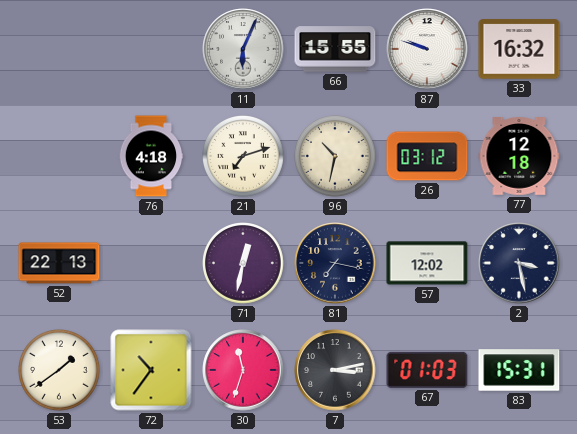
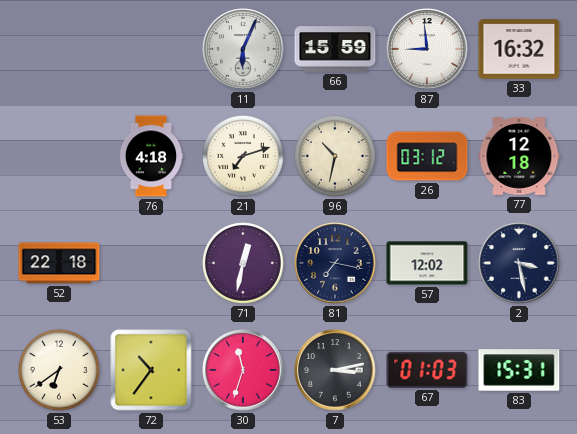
66: 15:55 -> 15:59 (335, 49)
87: 9:48 -> 8:59 (427, 49)
52: 22:13 -> 22:18 (59, 263)
53: 1:39 -> 6:39 (60, 371)
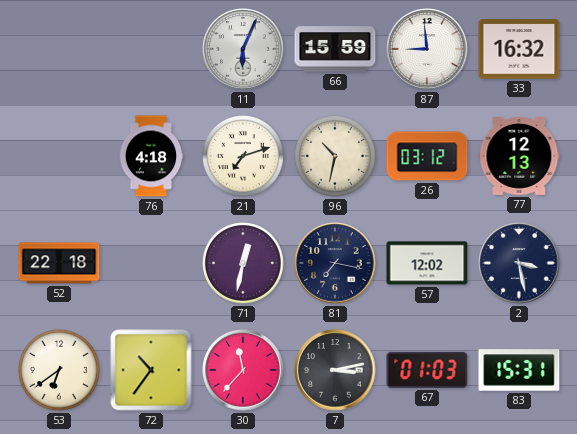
77: 12:18 -> 12:13 (519, 157)
30: 11:33 -> 11:37 (243, 370)
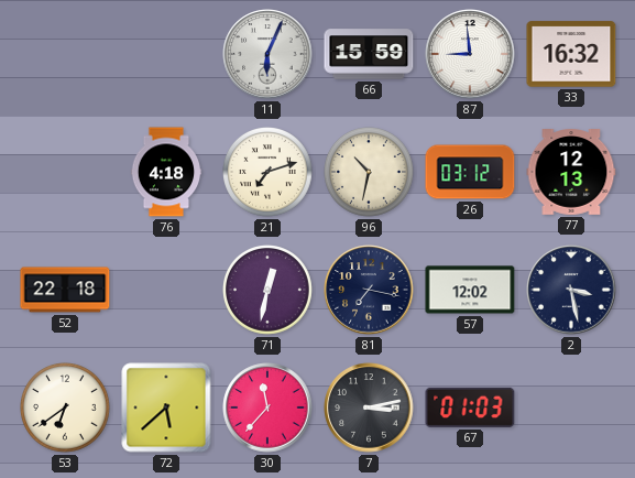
72: 10:36 -> 5:38 (166, 408)
83: 15:31 -> none (519, 370)
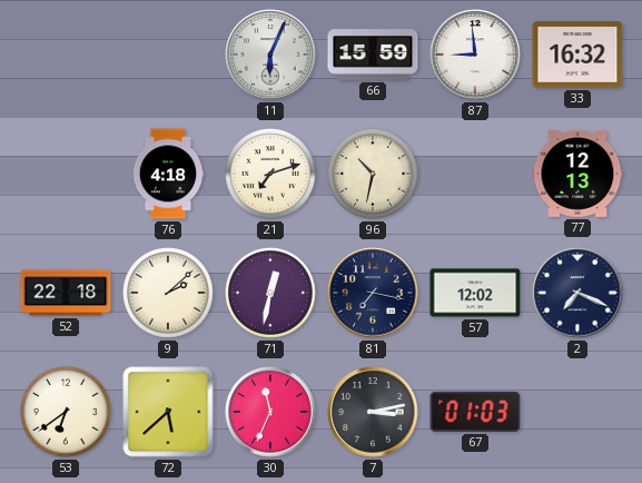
26: 03:12 -> none (470, 172)
9: none -> 2:08 (169, 294)
2: 3:28 -> 7:19 (577, 293)
30: 11:37 -> 11:34 (270, 412)
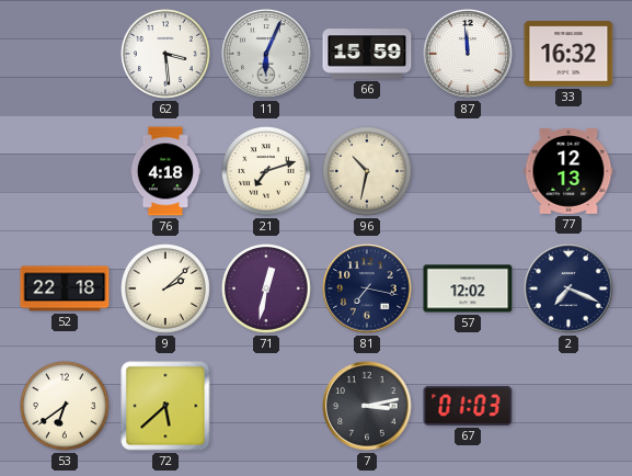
62: none -> 3:29 (166, 55)
87: 8:59 -> 11:59 (468, 54)
30: 11:34 -> none (270, 412)
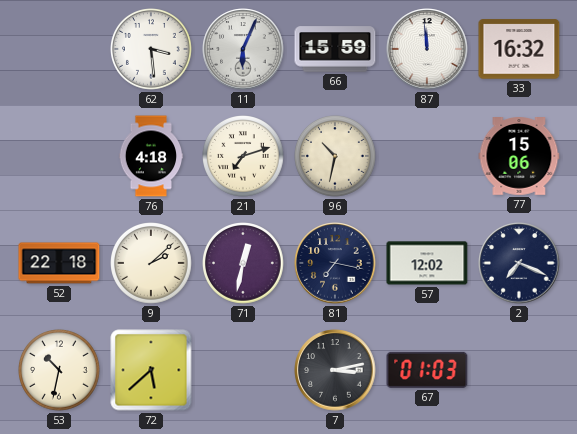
77: 12:13 -> 15:06 (519, 157)
53: 6:39 -> 10:32 (60, 371)
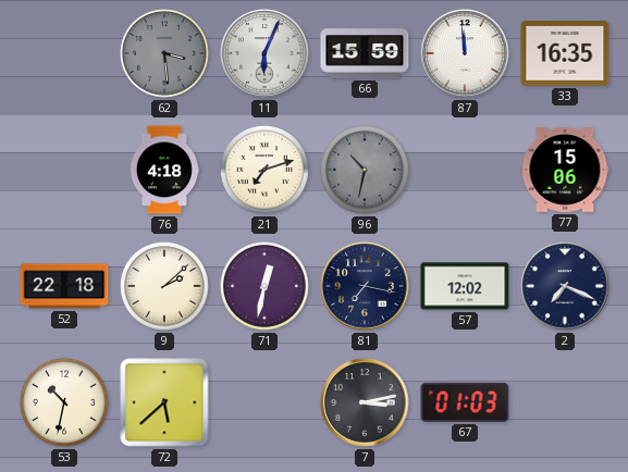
62 dial: white -> grey (165, 54)
33: 16:32 -> 16:35 (565, 53)
96 dial: cream -> grey (366, 171)
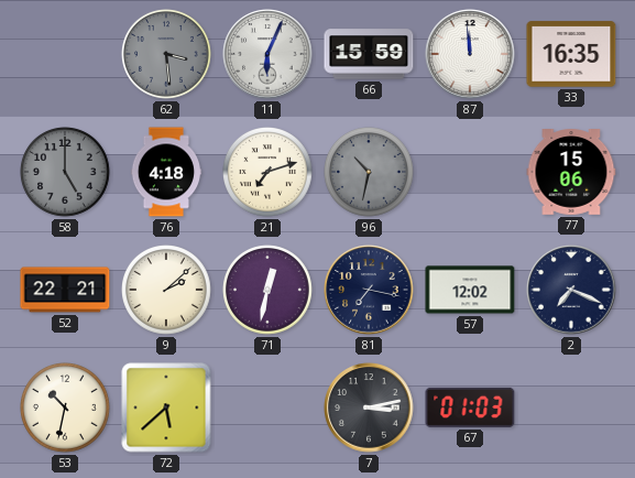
58: none -> 5:00 (66, 173)
52: 22:18 -> 22:21 (65, 290)
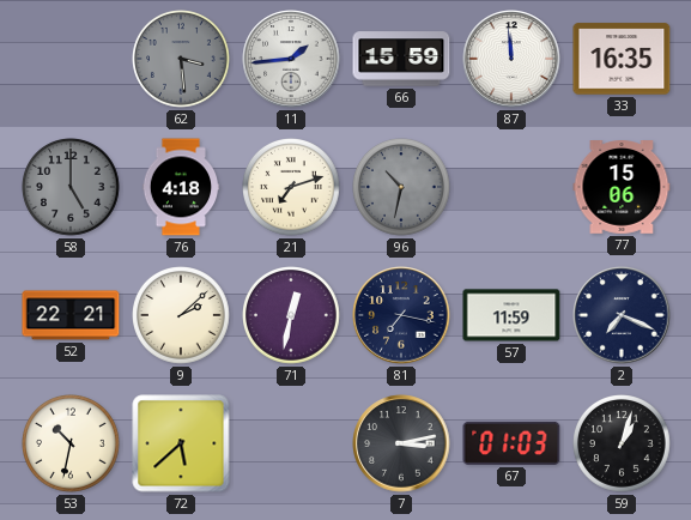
11: 6:04 -> 1:44 (291, 59)
57: 12:02 -> 11:59 (511, 315)
59: none -> 1:03 (623, 445)
